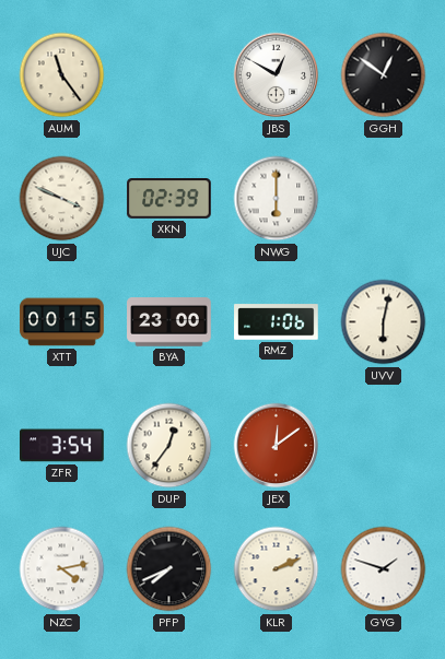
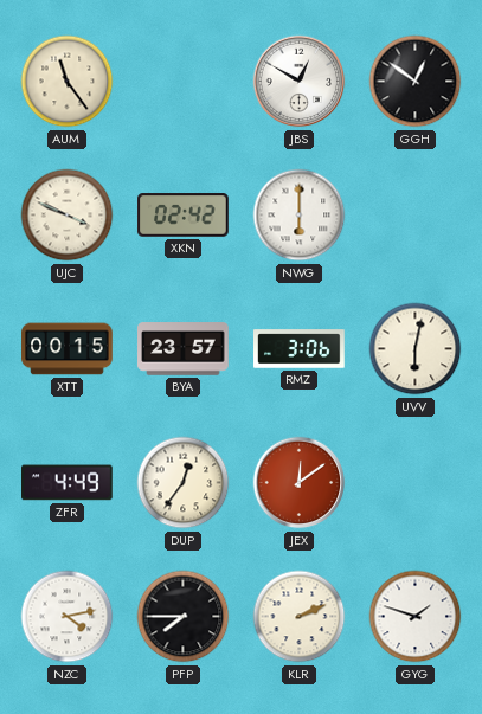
XKN: 02:39 -> 02:42 (184, 216)
BYA: 23:00 -> 23:57 (184, 349)
RMZ: 1:06 -> 3:06 (300, 349)
ZFR: 3:54 -> 4:49 (68, 483)
PFP: 7:41 -> 7:45 (184, 617)
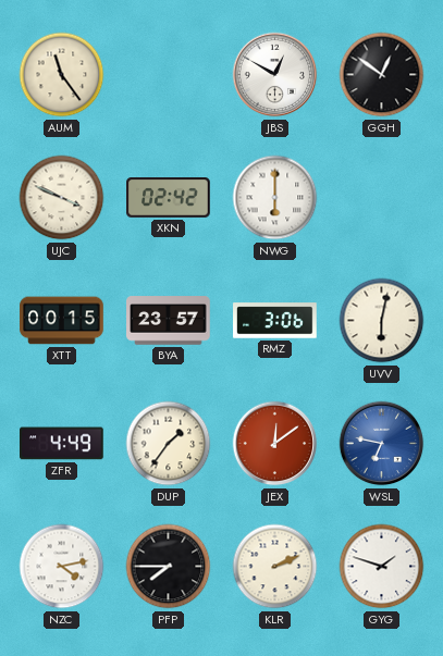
DUP: 12:36 -> 1:36 (169, 444)
WSL: none -> 6:47 (382, 444)
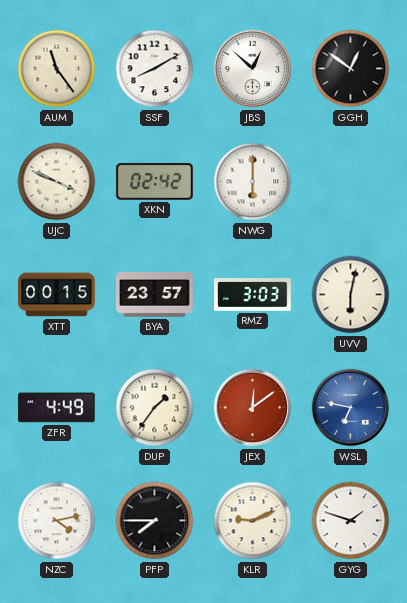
SSF: none -> 8:10 (155, 69)
JBS: 12:50 -> 12:52 (253, 69)
RMZ: 3:06 -> 3:03 (253, 295)
KLR: 2:11 -> 9:11 (253, 521)
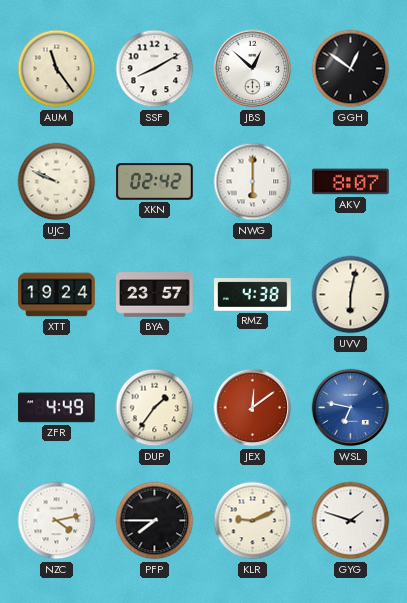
UJC: 3:49 -> 9:49 (57, 182)
AKV: none -> 8:07 (351, 182)
XTT: 00:15 -> 19:24 (57, 295)
RMZ: 3:03 -> 4:38 (253, 295)
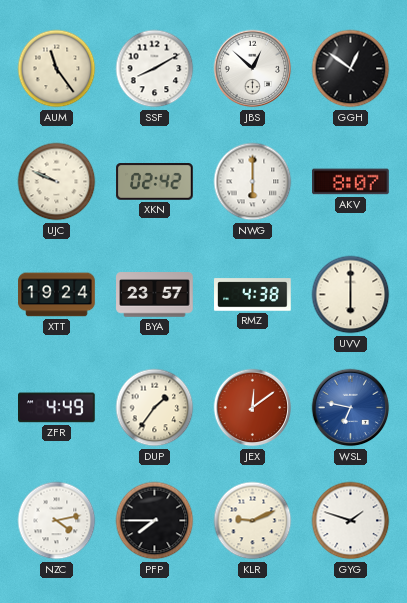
UVV: 6:02 -> 6:00 (351, 295)
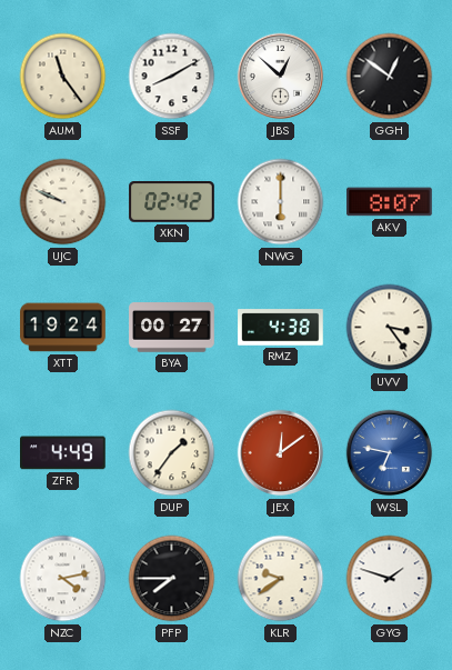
BYA: 23:57 -> 00:27 (172, 328)
UVV: 6:00 -> 3:24 (390, 328)
KLR: 9:11 -> 9:39 (281, 579)
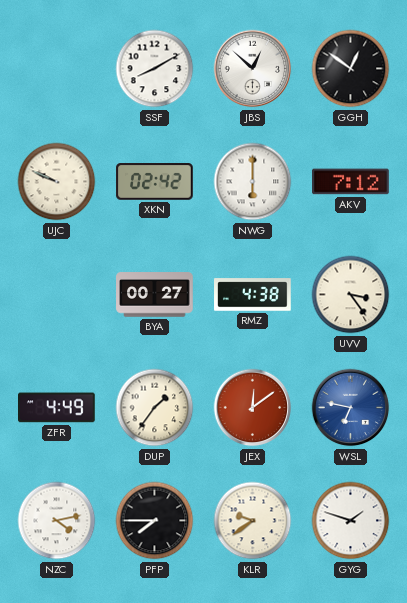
AUM: 11:24 -> none (63, 77)
AKV: 8:07 -> 7:12 (351, 182)
XTT: 19:24 -> none (63, 328)
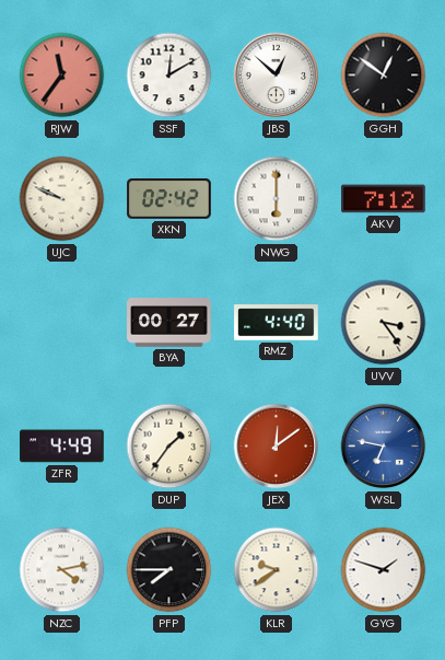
RJW: none -> 11:36 (62, 76)
SSF: 8:10 -> 12:10 (169, 76)
RMZ: 4:38 -> 4:40 (277, 323)
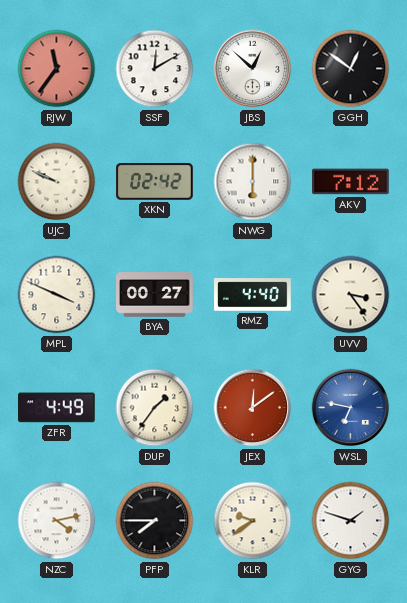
MPL: none -> 3:49 (57, 295)
